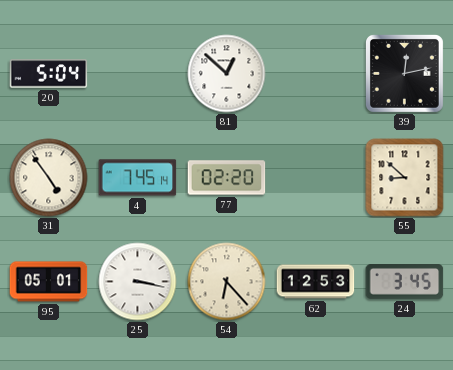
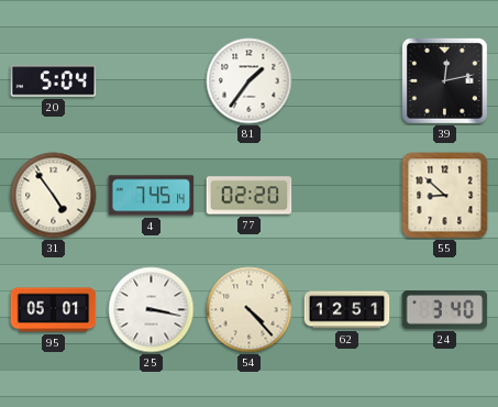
81: 12:52 -> 1:36 (250, 81)
54: 6:23 -> 4:23 (250, 310)
62: 12:53 -> 12:51 (347, 310)
24: 3:45 -> 3:40 (445, 310)
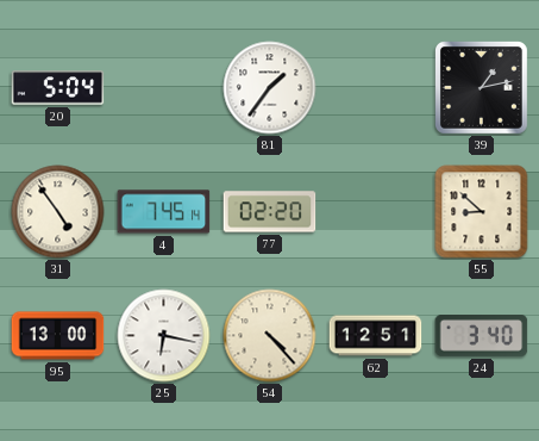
39: 12:13 -> 1:13 (481, 87)
95: 05:01 -> 13:00 (58, 336)
25: 3:17 -> 6:17 (164, 336)
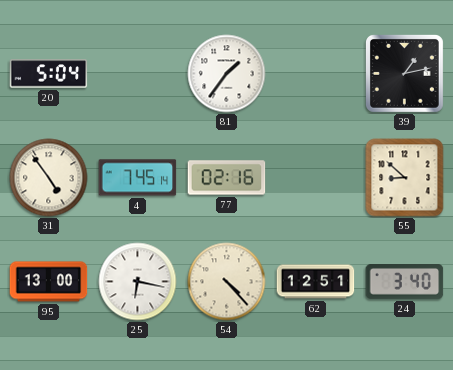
77: 02:20 -> 02:16 (227, 178)
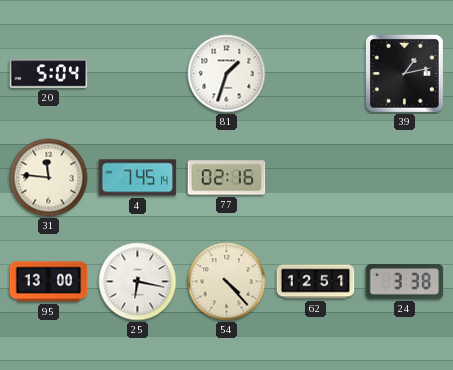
81: 1:36 -> 1:33 (227, 74)
31: 4:54 -> 11:46 (49, 178)
55: 8:52 -> none (405, 178)
24: 3:40 -> 3:38 (405, 282)
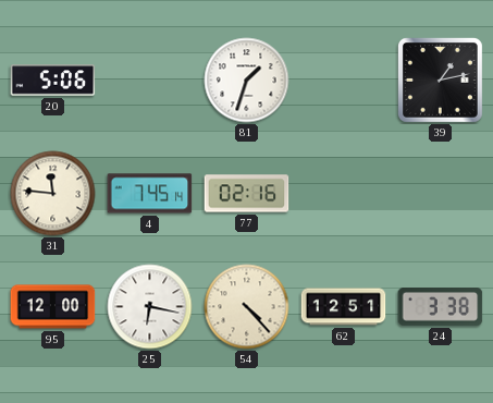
20: 5:04 -> 5:06 (53, 81)
95: 13:00 -> 12:00 (53, 307)
